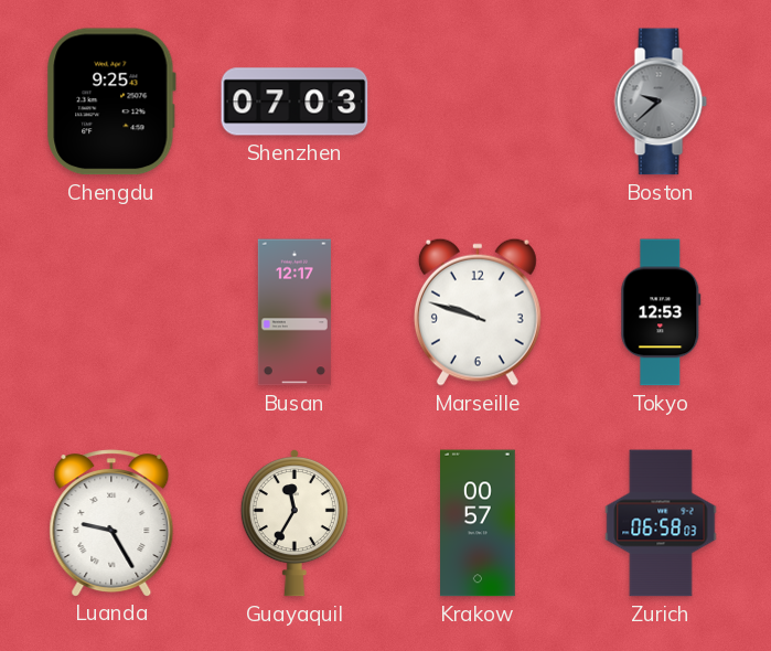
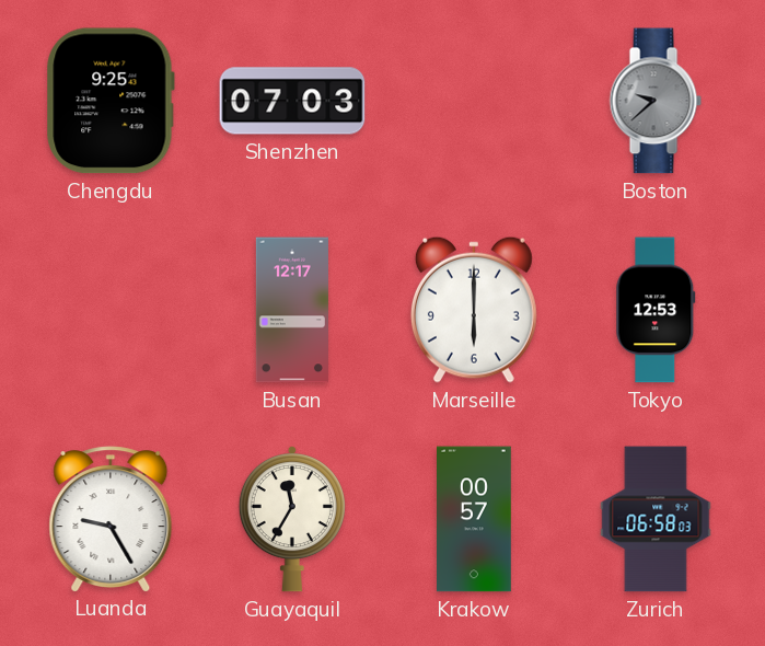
Marseille: 9:48 -> 6:00 (474, 310)
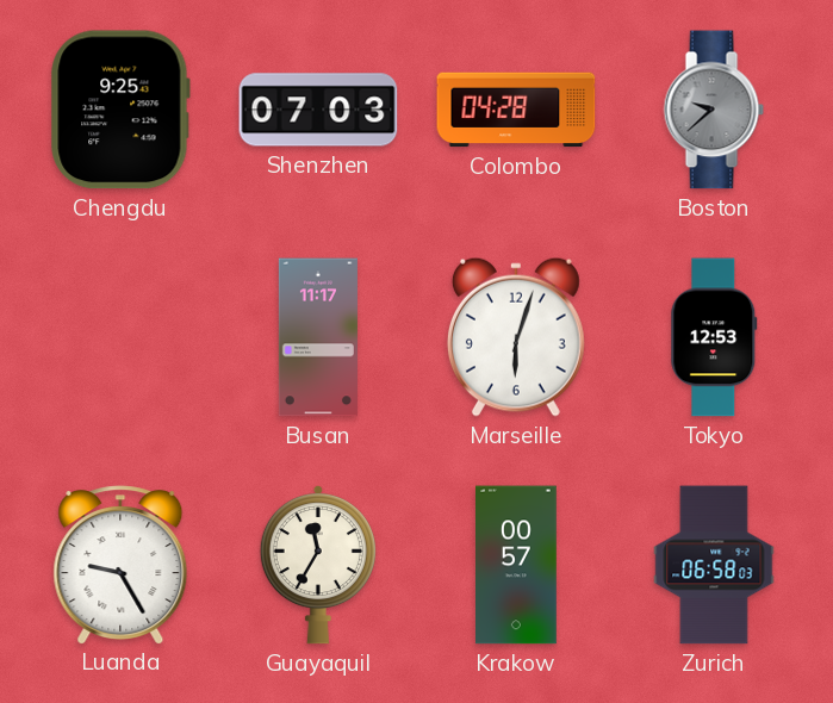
Colombo: none -> 04:28 (516, 110)
Busan: 12:17 -> 11:17 (318, 337)
Marseille: 6:00 -> 6:03 (516, 337)
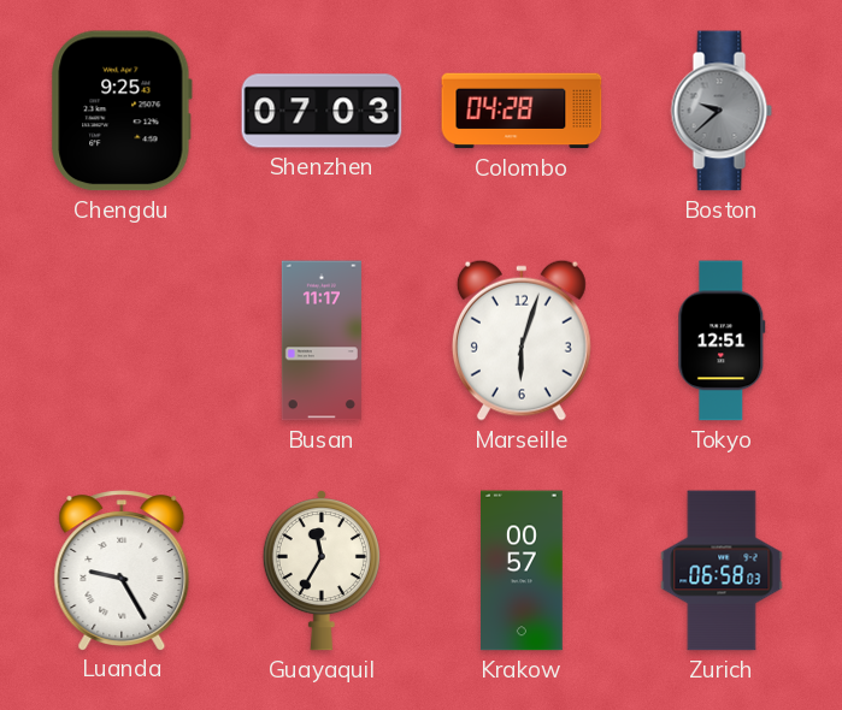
Tokyo: 12:53 -> 12:51 (722, 341)
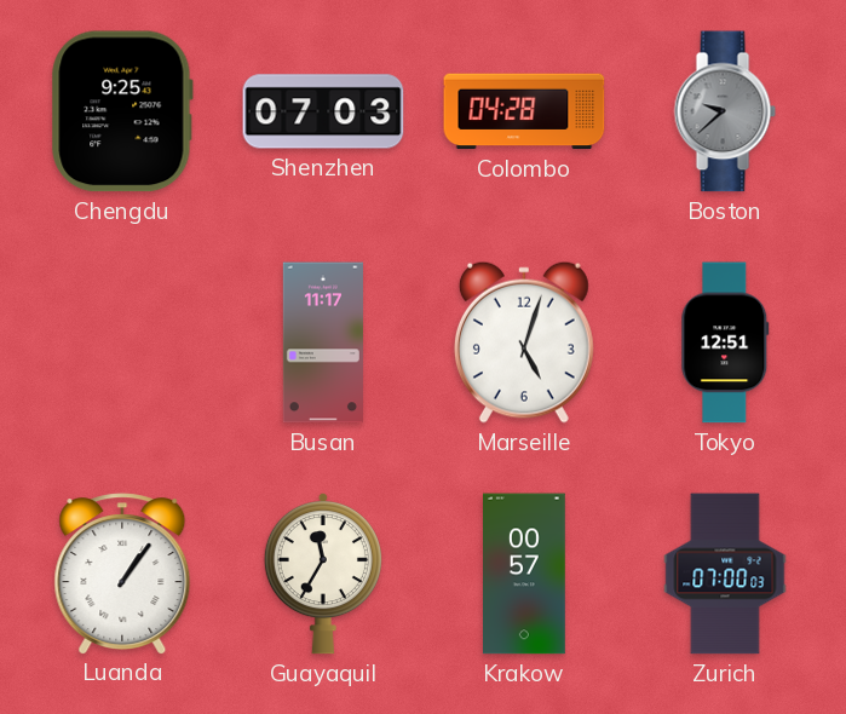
Marseille: 6:03 -> 5:03 (524, 342)
Luanda: 9:25 -> 1:06 (122, 574)
Zurich: 06:58 -> 07:00 (725, 574)
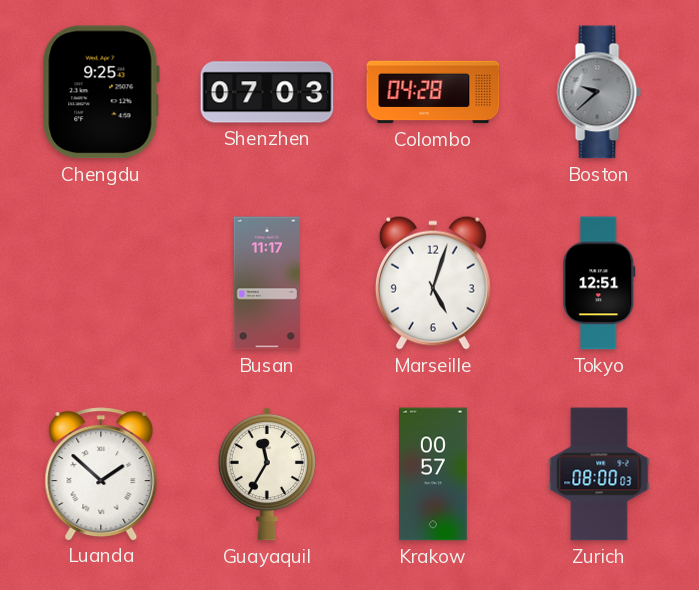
Luanda: 1:06 -> 1:52 (101, 474)
Zurich: 07:00 -> 08:00 (599, 474)
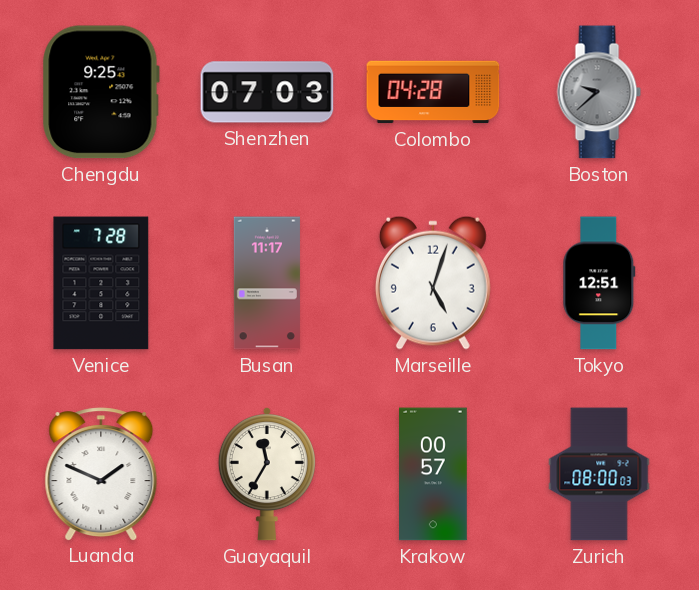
Venice: none -> 7:28 (101, 283)
Luanda: 1:52 -> 1:49 (101, 474)
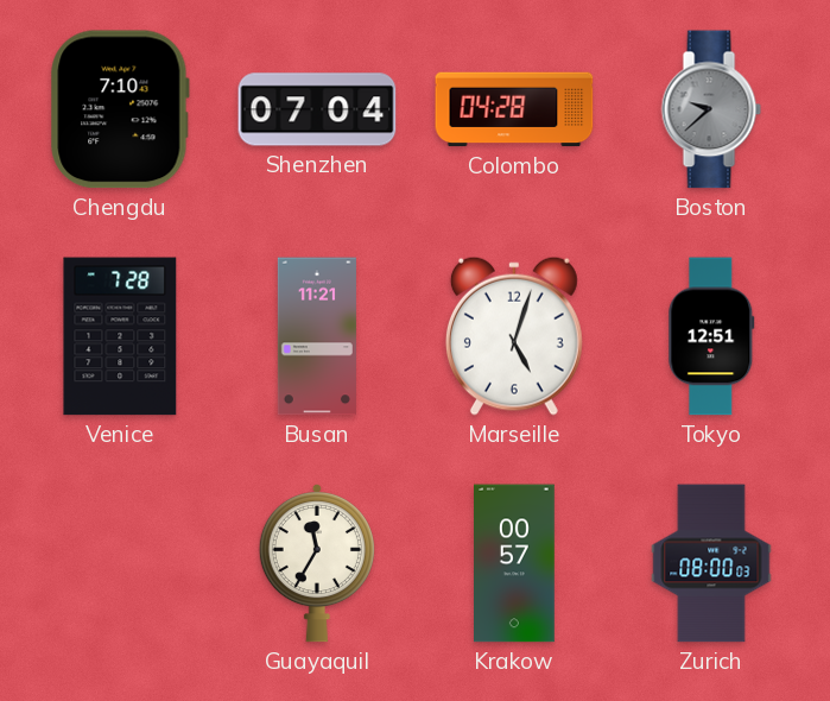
Chengdu: 9:25 -> 7:10 (120, 109)
Shenzhen: 07:03 -> 07:04 (317, 109)
Busan: 11:17 -> 11:21 (317, 336)
Luanda: 1:49 -> none (101, 474)
